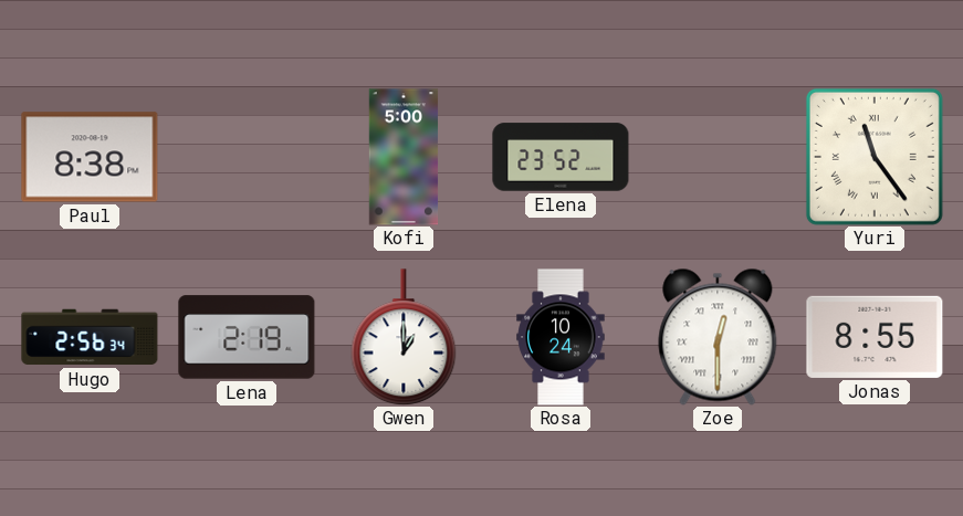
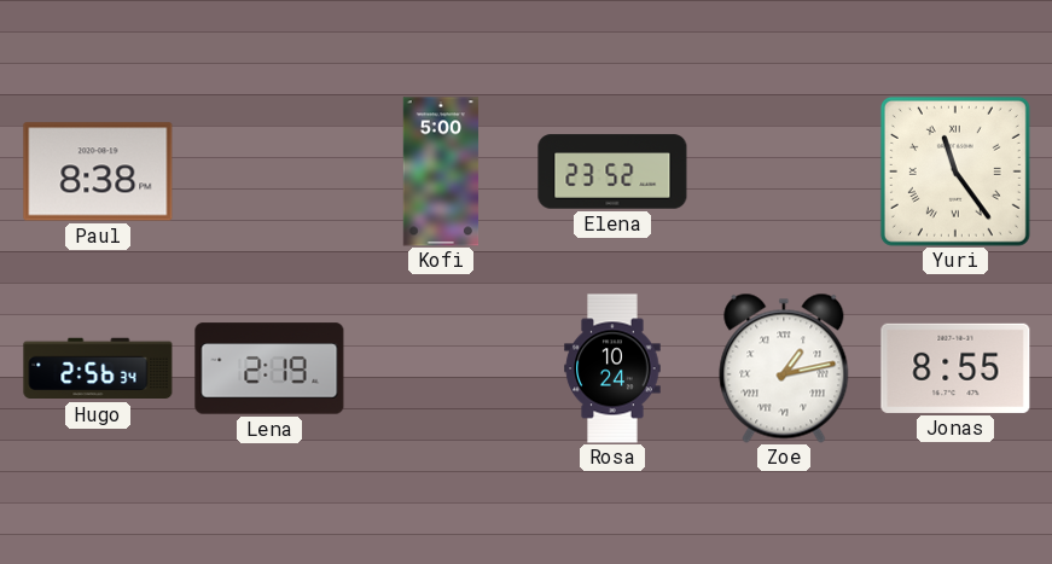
Gwen: 1:00 -> none (404, 337)
Zoe: 12:30 -> 1:13 (784, 368)
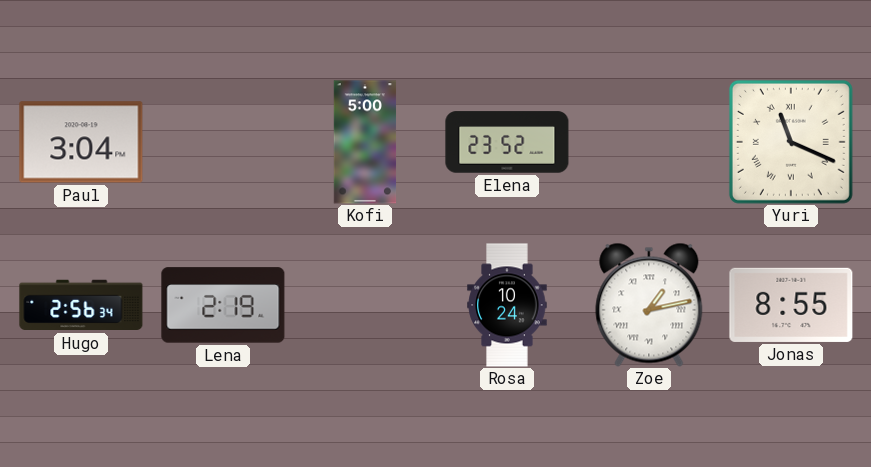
Paul: 8:38 -> 3:04 (81, 142)
Yuri: 11:24 -> 11:19 (791, 142)
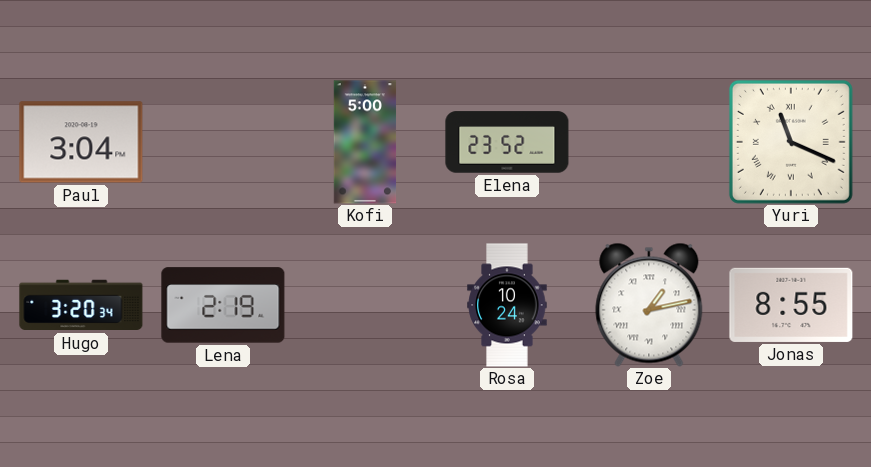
Hugo: 2:56 -> 3:20 (81, 305)
